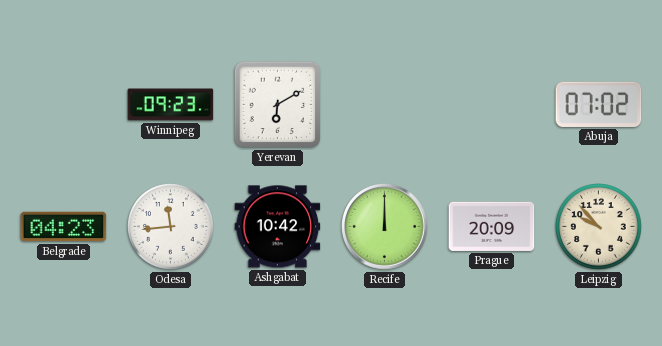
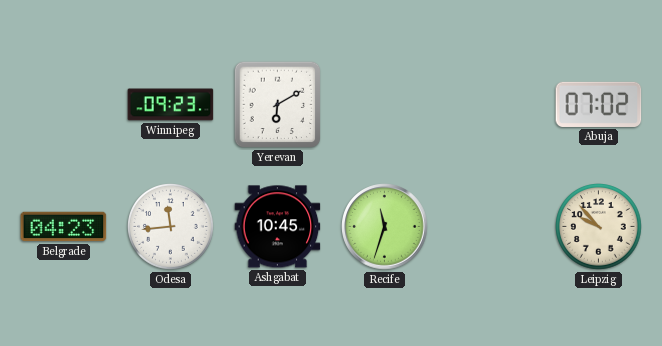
Ashgabat: 10:42 -> 10:45 (278, 227)
Recife: 12:00 -> 11:33 (385, 227)
Prague: 20:09 -> none (492, 226)
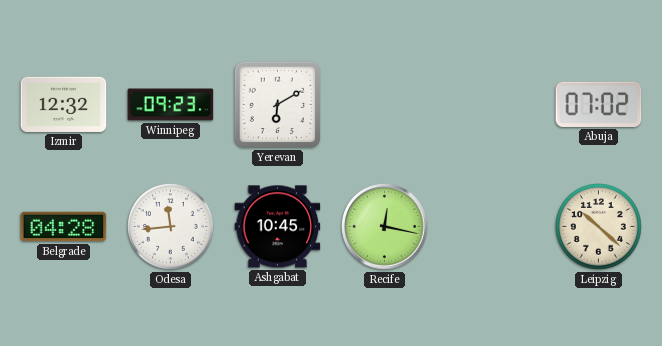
Izmir: none -> 12:32 (64, 104)
Belgrade: 04:23 -> 04:28 (64, 227)
Recife: 11:33 -> 12:17 (385, 227)
Leipzig: 9:53 -> 10:22 (599, 227)
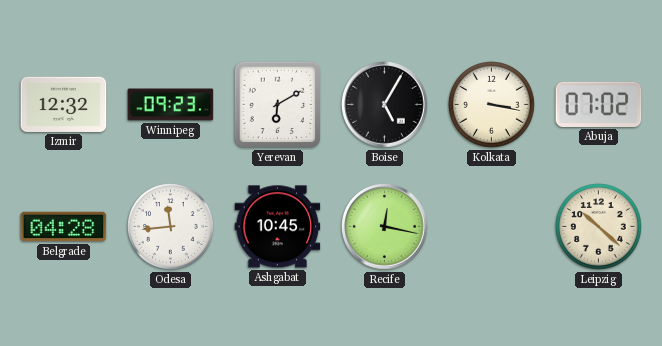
Boise: none -> 5:05 (385, 105)
Kolkata: none -> 3:17 (492, 105)
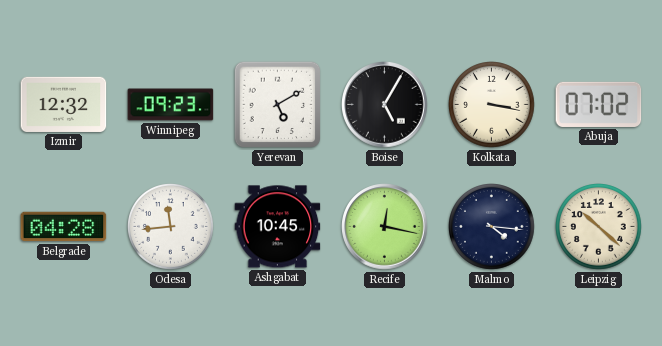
Yerevan: 6:10 -> 5:10 (278, 105)
Malmo: none -> 4:16 (492, 227)
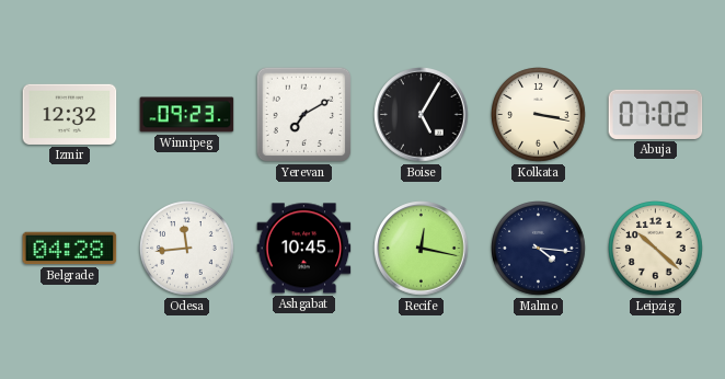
Yerevan: 5:10 -> 7:10 (304, 115)
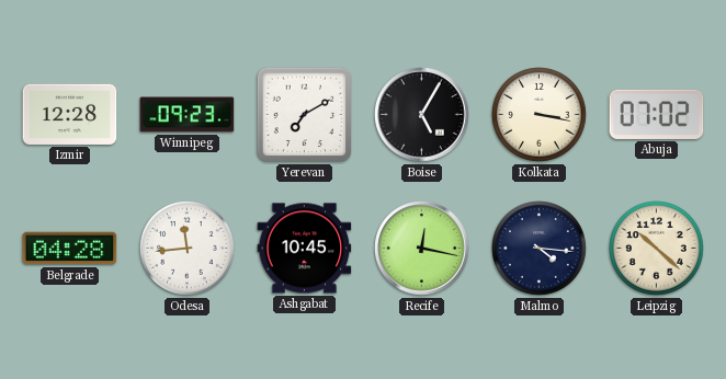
Izmir: 12:32 -> 12:28 (70, 114)
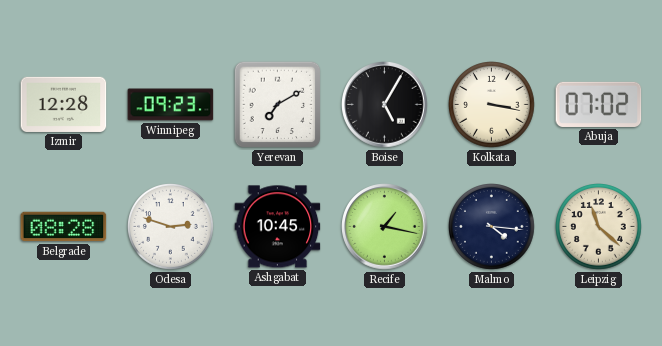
Belgrade: 04:28 -> 08:28 (64, 227)
Odesa: 11:44 -> 2:48 (171, 227)
Recife: 12:17 -> 1:17 (385, 227)
Leipzig: 10:22 -> 11:22 (599, 227)
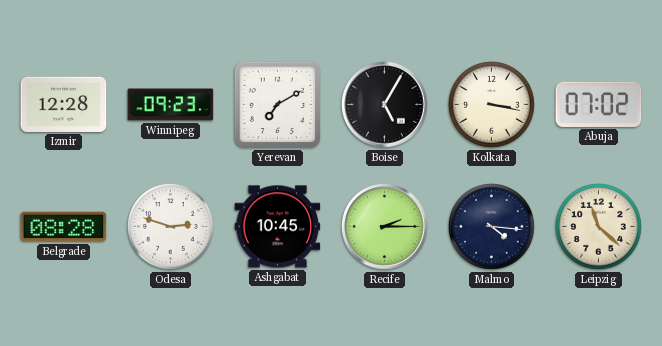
Recife: 1:17 -> 2:15 (385, 227)
